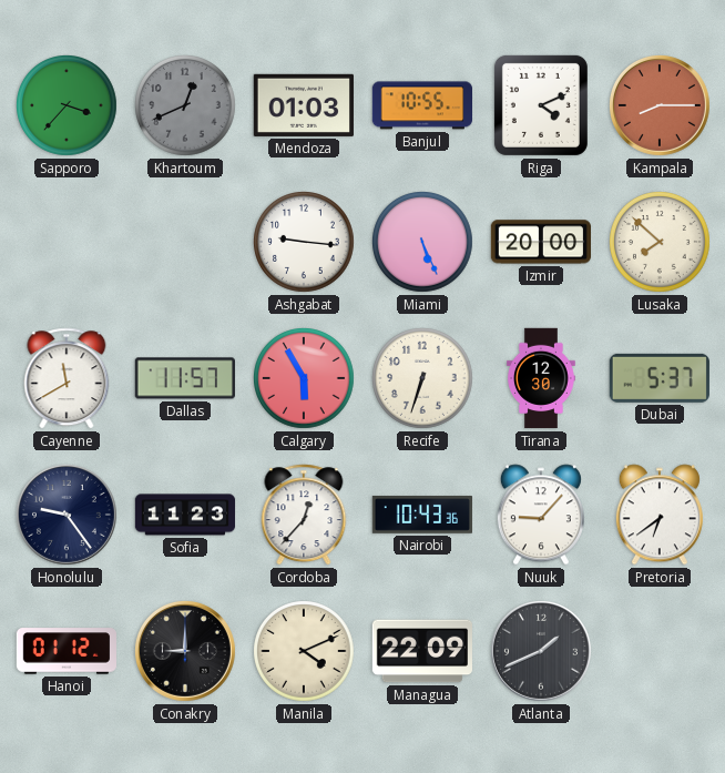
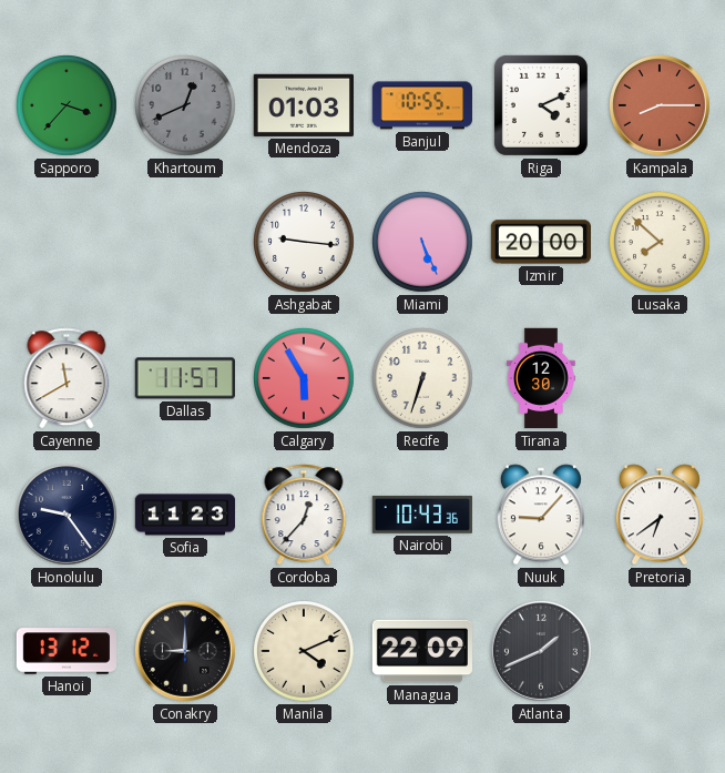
Dubai: 5:37 -> none (660, 378)
Hanoi: 01:12 -> 13:12 (65, 651)
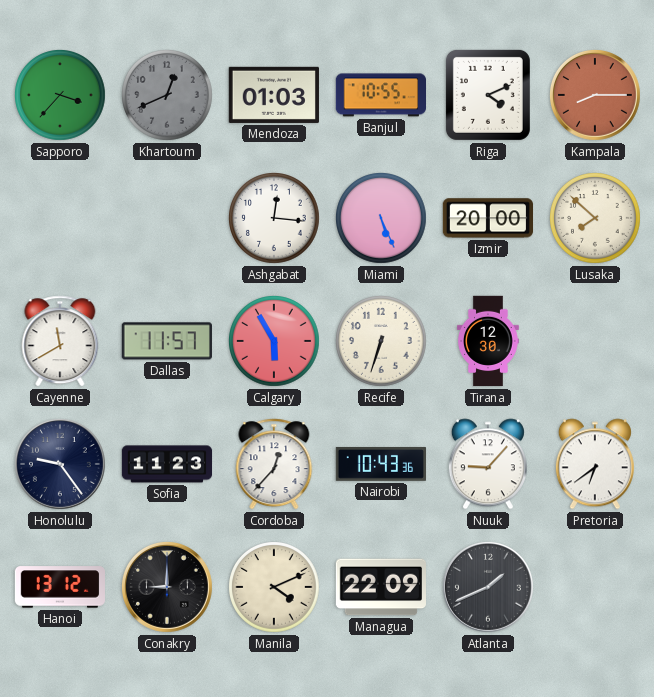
Ashgabat: 9:16 -> 12:16 (275, 219)
